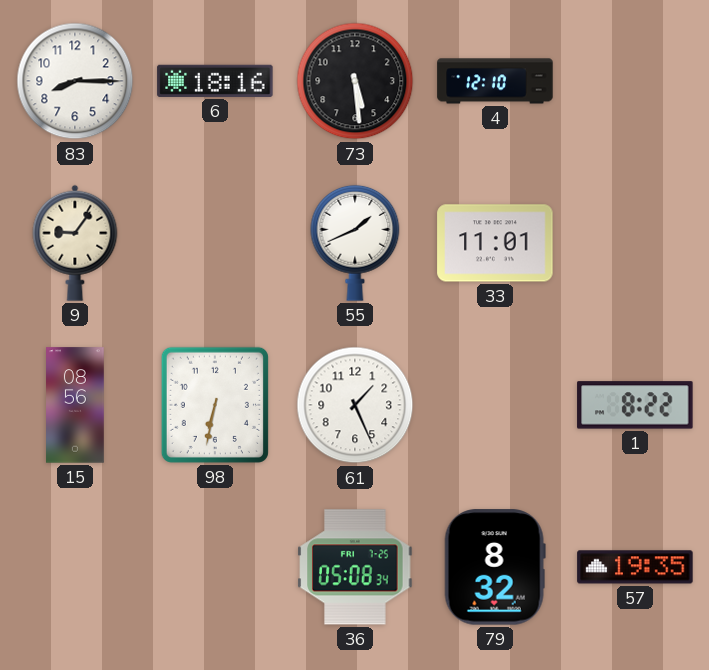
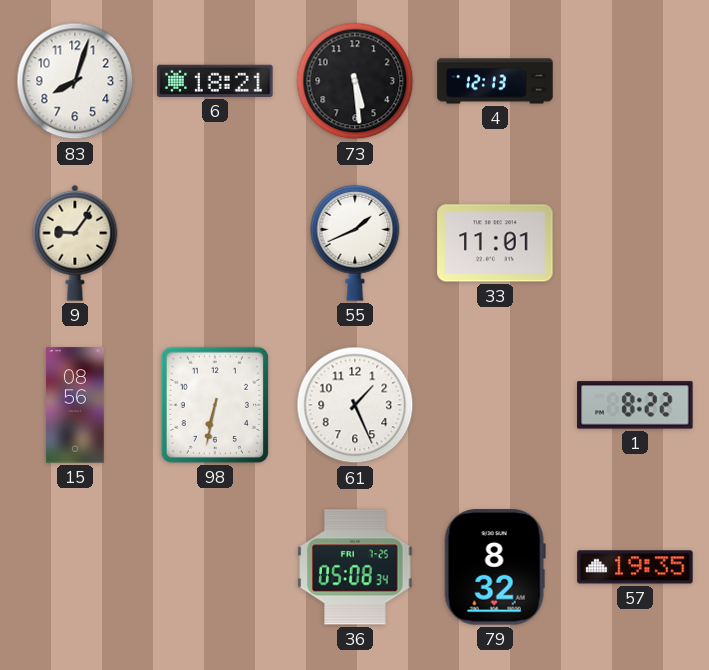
83: 8:15 -> 8:03 (75, 81)
6: 18:16 -> 18:21 (215, 81)
4: 12:10 -> 12:13 (495, 81)
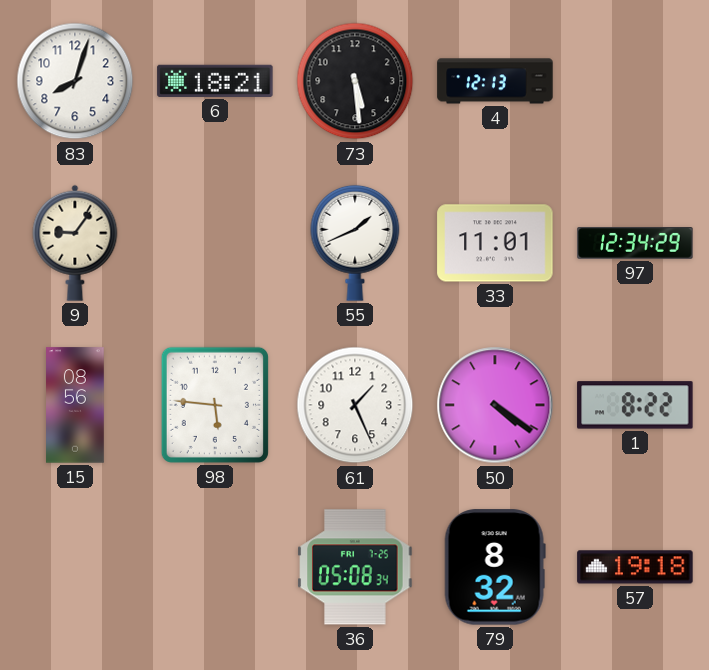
97: none -> 12:34 (635, 244)
98: 6:32 -> 5:46 (215, 405)
50: none -> 4:21 (495, 405)
57: 19:35 -> 19:18 (635, 567)
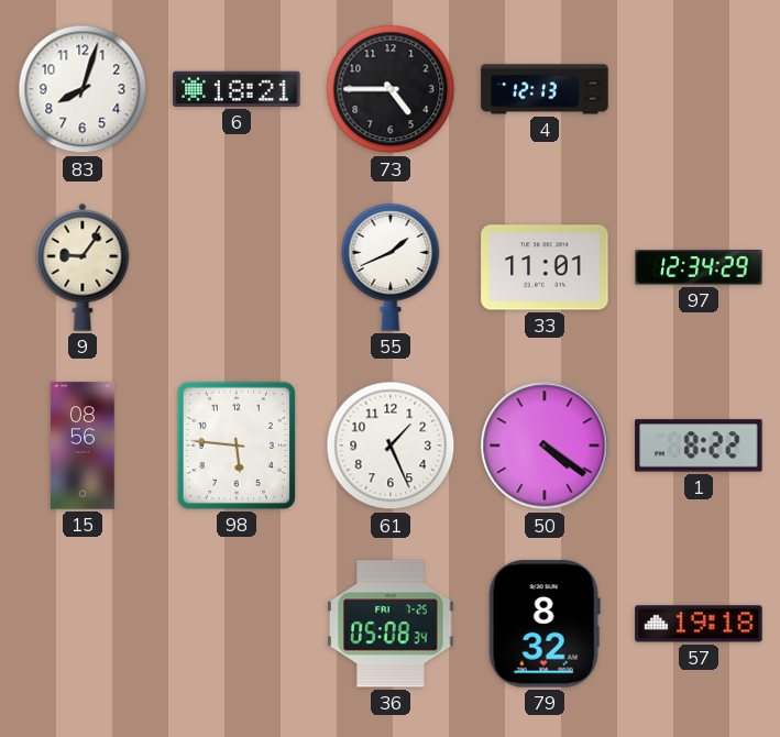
73: 5:29 -> 4:45 (391, 89)
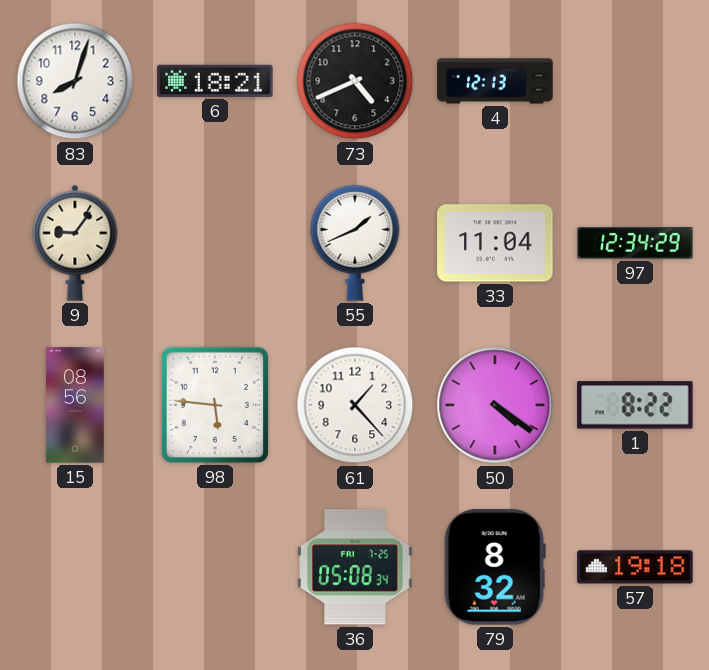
73: 4:45 -> 4:41 (355, 81)
33: 11:01 -> 11:04 (495, 243)
61: 1:26 -> 1:23 (355, 405)
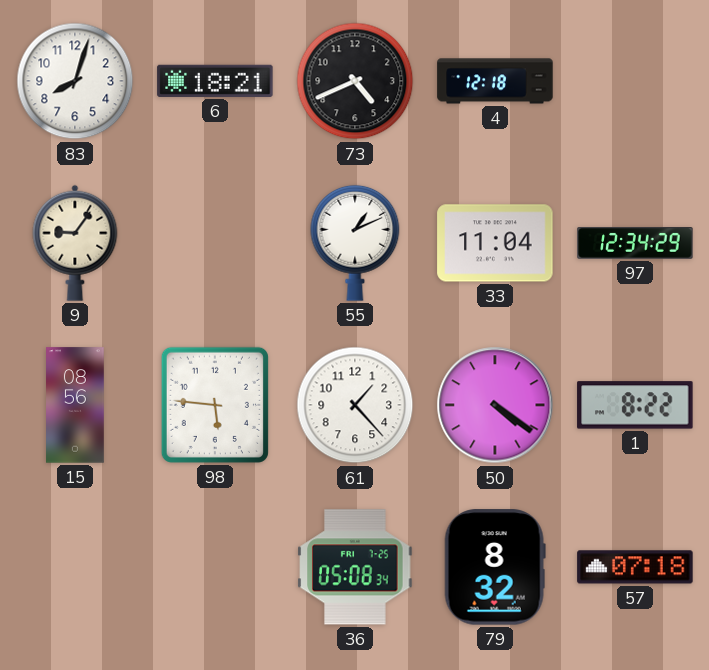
4: 12:13 -> 12:18 (495, 81)
55: 1:41 -> 1:11 (355, 243)
57: 19:18 -> 07:18 (635, 567)
